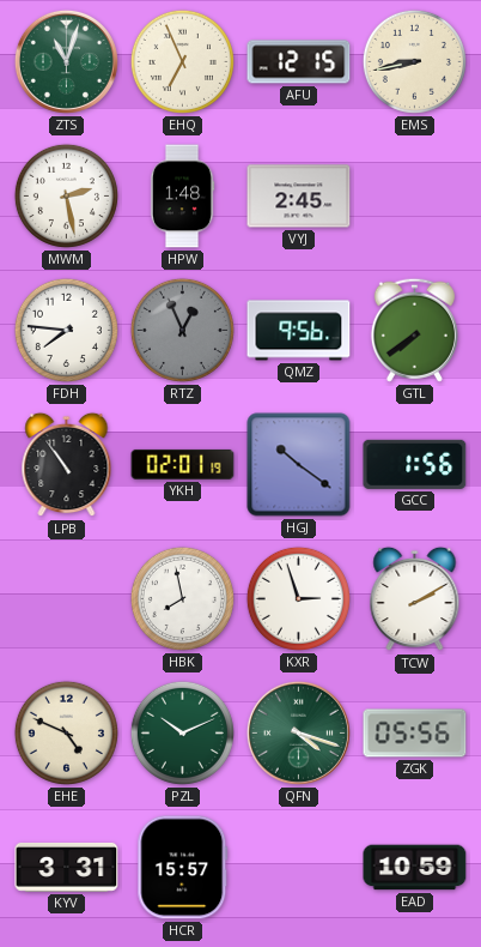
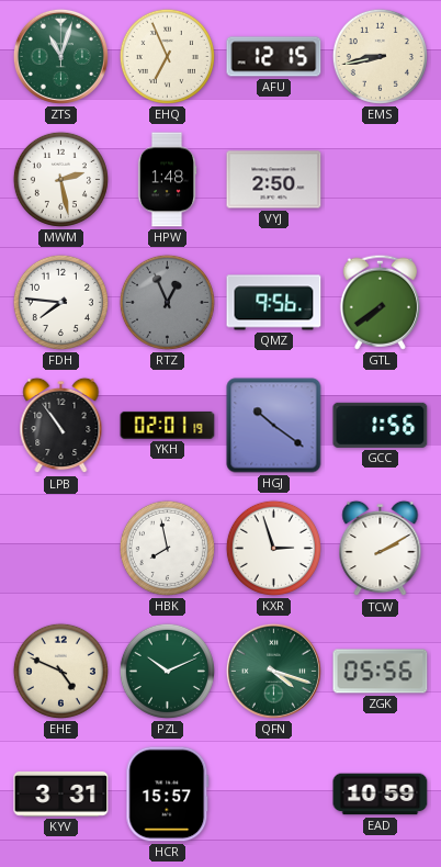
VYJ: 2:45 -> 2:50 (274, 180)
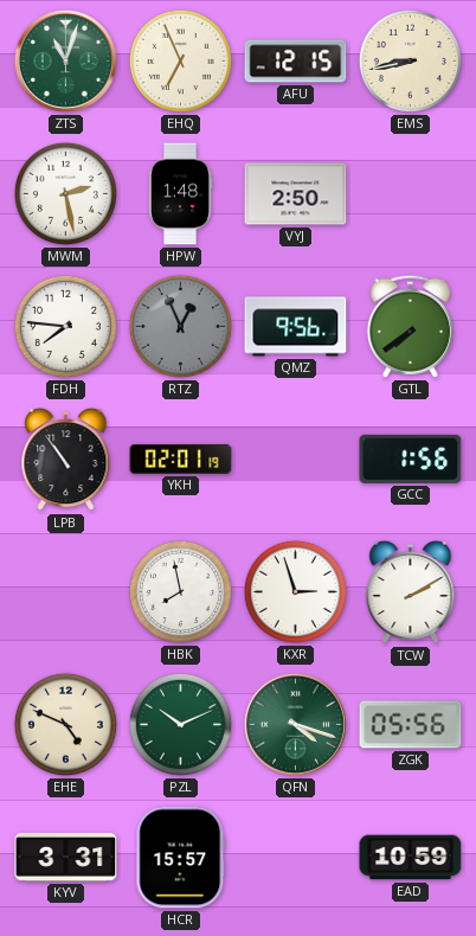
HGJ: 10:21 -> none (274, 426)
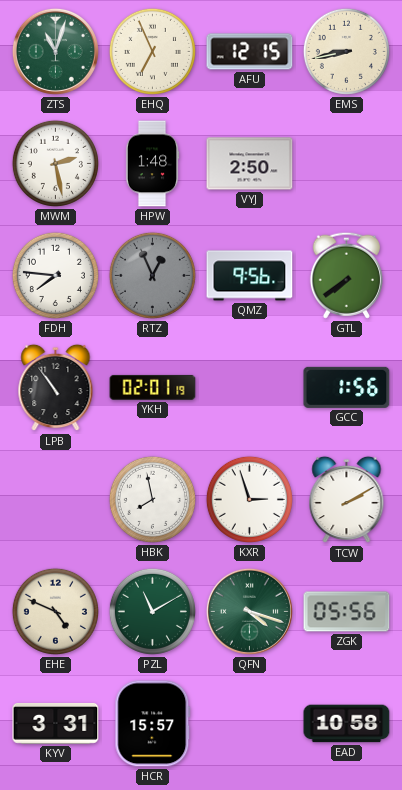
PZL: 10:11 -> 11:10 (152, 611)
EAD: 10:59 -> 10:58 (347, 724)
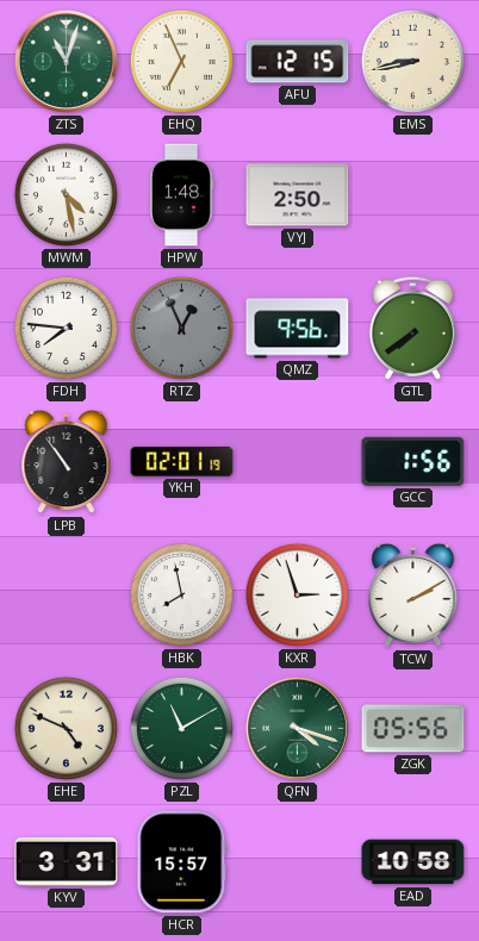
MWM: 2:28 -> 4:28 (66, 194)
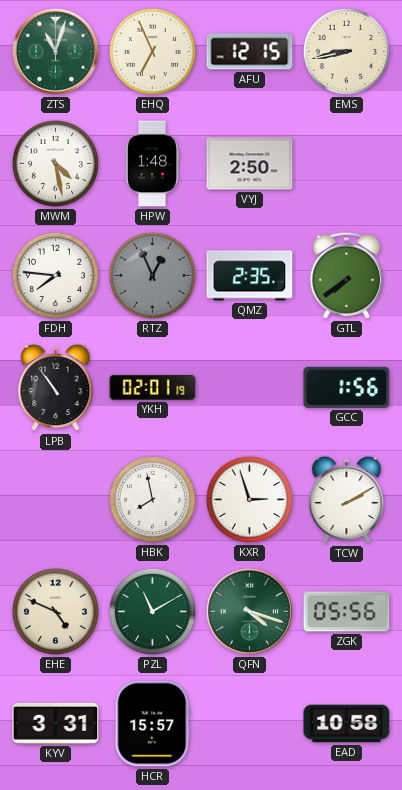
QMZ: 9:56 -> 2:35 (250, 276)
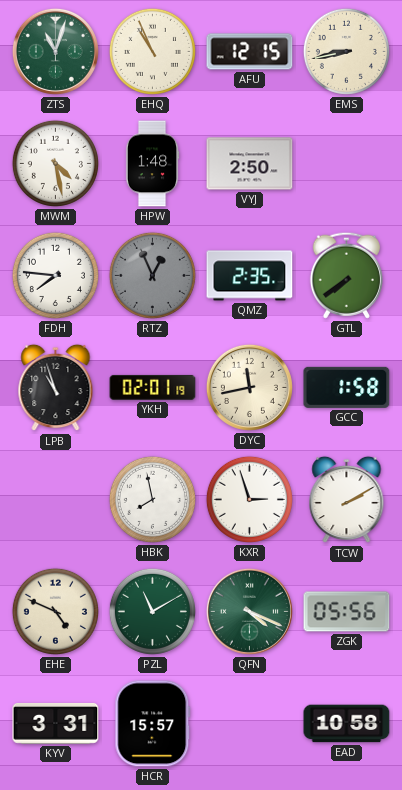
EHQ: 6:56 -> 10:56 (152, 51)
LPB: 10:54 -> 10:57 (56, 388)
DYC: none -> 11:43 (249, 387)
GCC: 1:56 -> 1:58 (347, 387)
QFN: 4:18 -> 4:19 (249, 611)
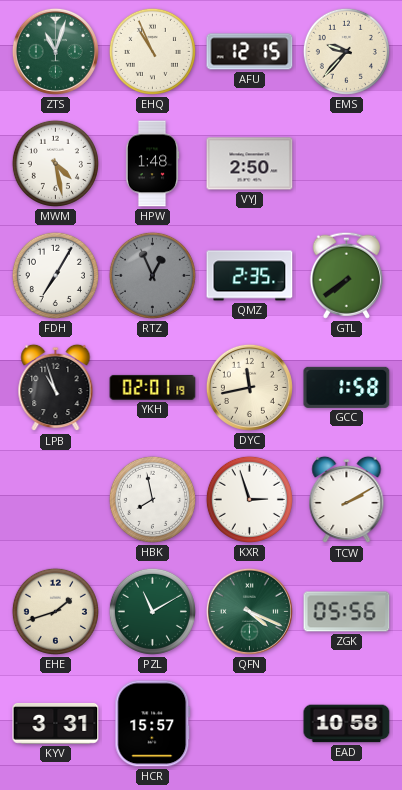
EMS: 8:43 -> 9:37 (346, 51)
FDH: 7:46 -> 7:05 (55, 275)
EHE: 4:49 -> 1:42 (55, 611)
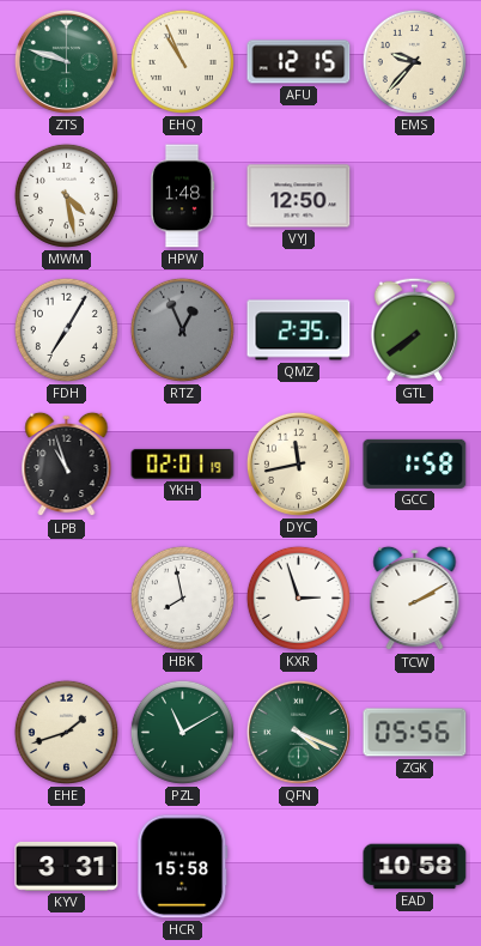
ZTS: 11:03 -> 9:48 (66, 61)
VYJ: 2:50 -> 12:50 (299, 196)
HCR: 15:57 -> 15:58 (183, 867)
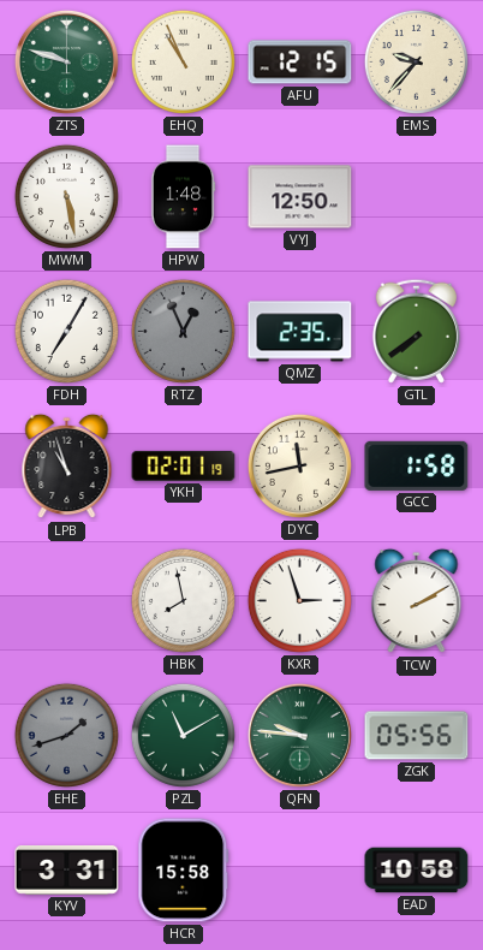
MWM: 4:28 -> 5:28 (66, 196)
EHE dial: cream -> grey (66, 735)
QFN: 4:19 -> 9:46 (299, 735)
